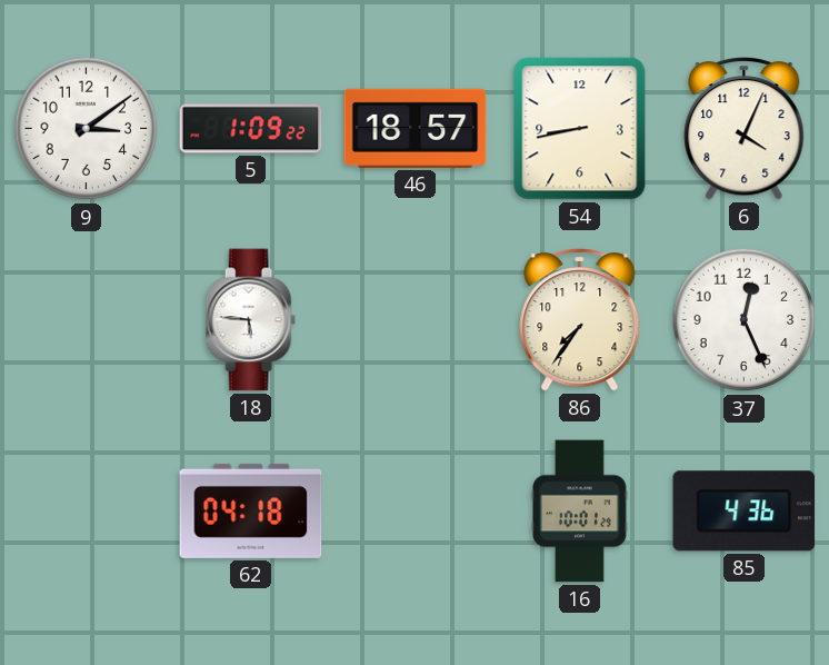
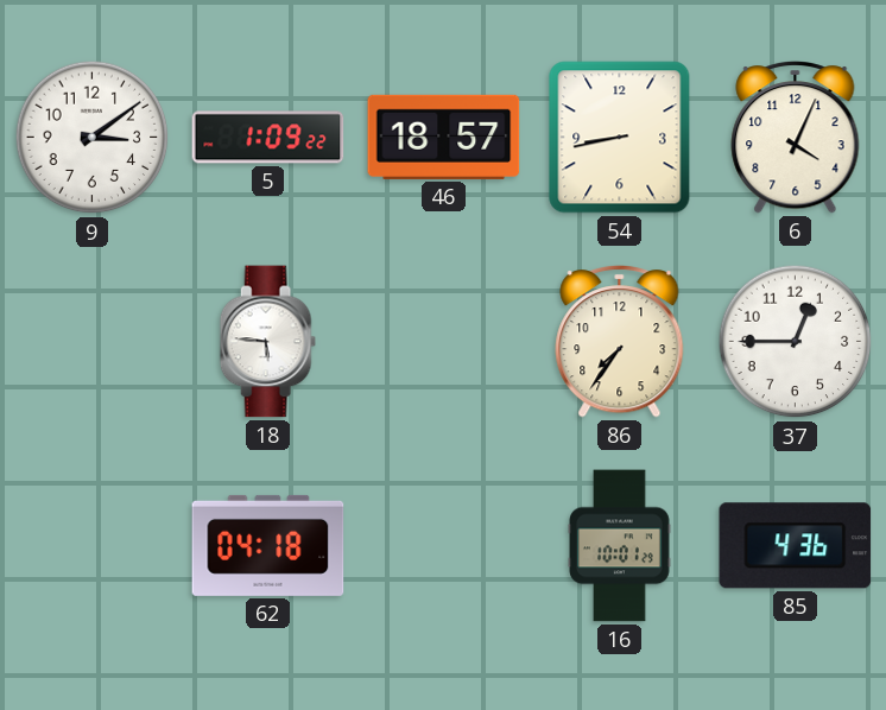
37: 12:26 -> 12:45 (796, 342)
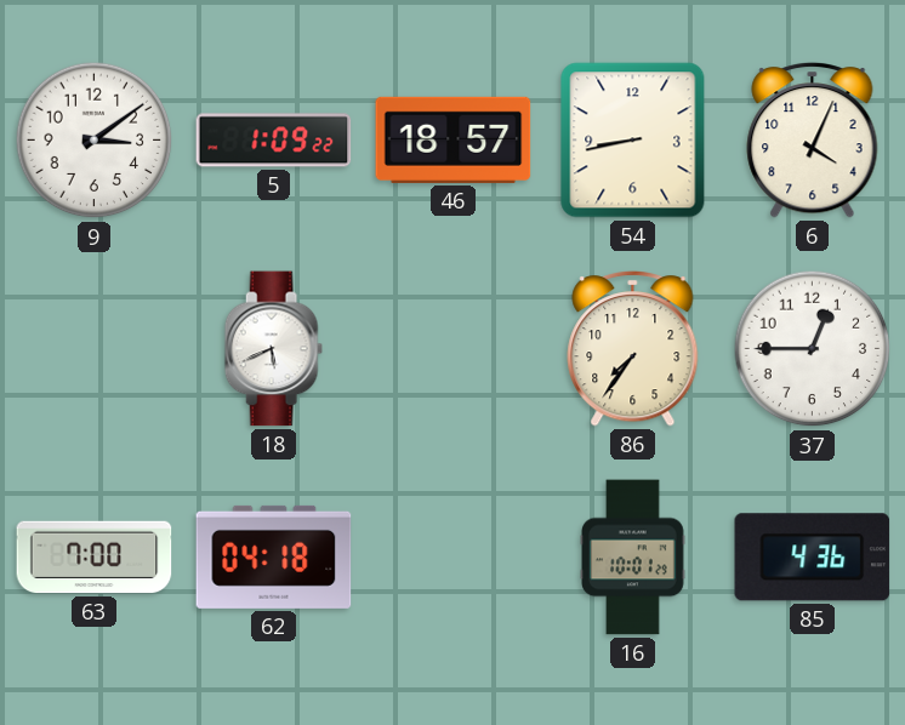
18: 5:46 -> 5:41 (273, 349)
63: none -> 7:00 (95, 558)
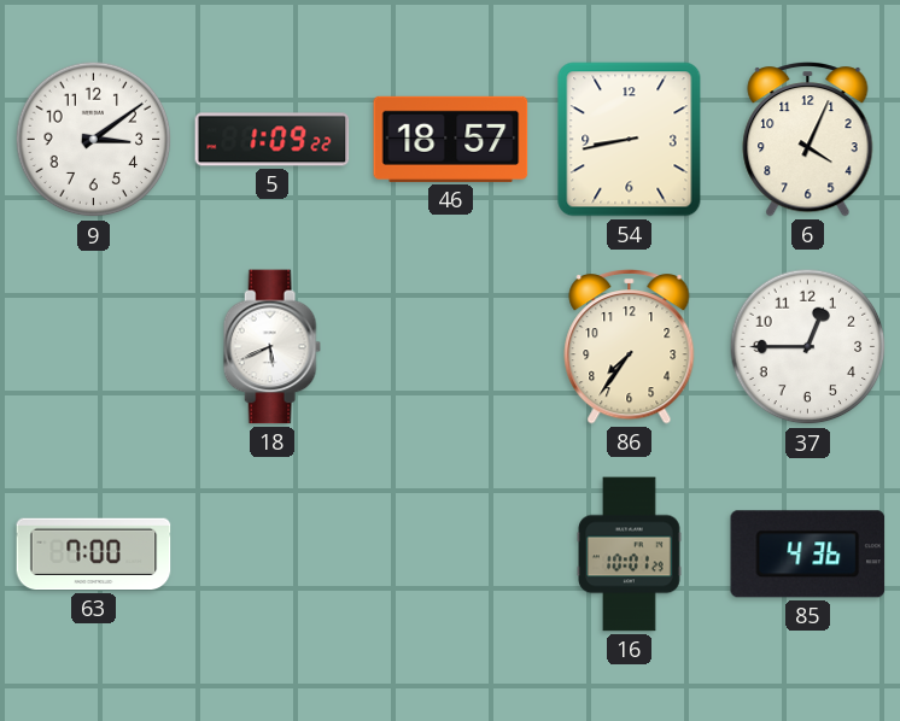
62: 04:18 -> none (274, 556)
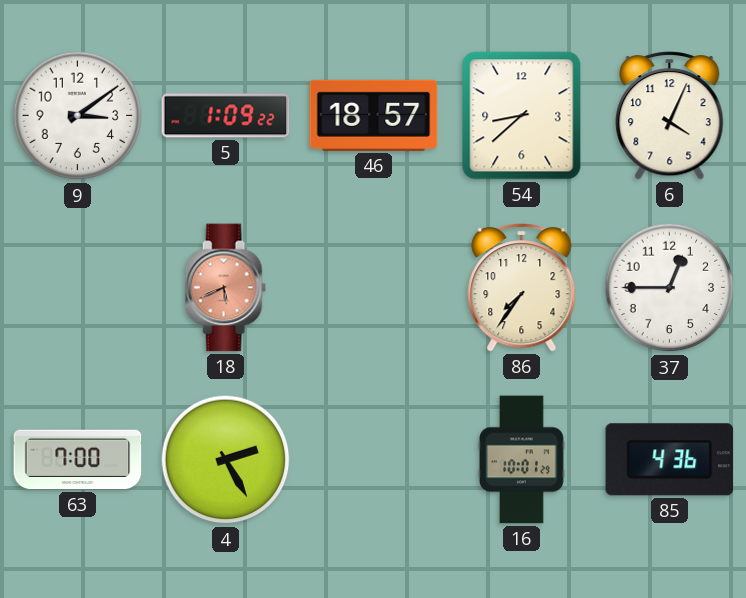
54: 8:43 -> 8:38 (522, 116)
18 dial: white -> salmon (225, 288)
4: none -> 2:25 (226, 460)
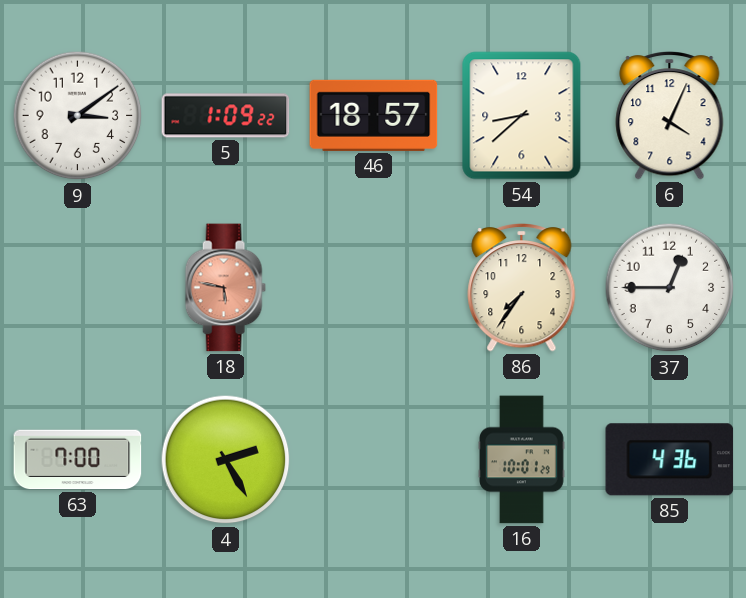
18: 5:41 -> 5:47 (225, 288)
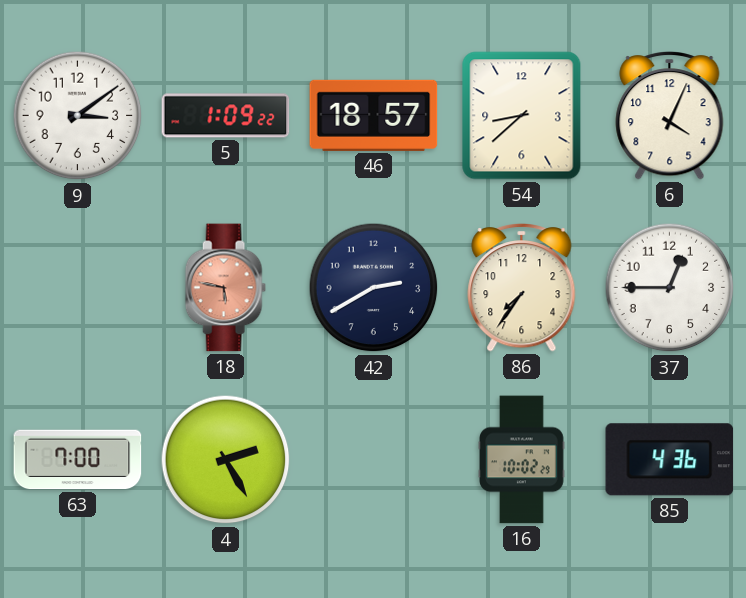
42: none -> 2:40 (374, 288)
16: 10:01 -> 10:02 (522, 460)
